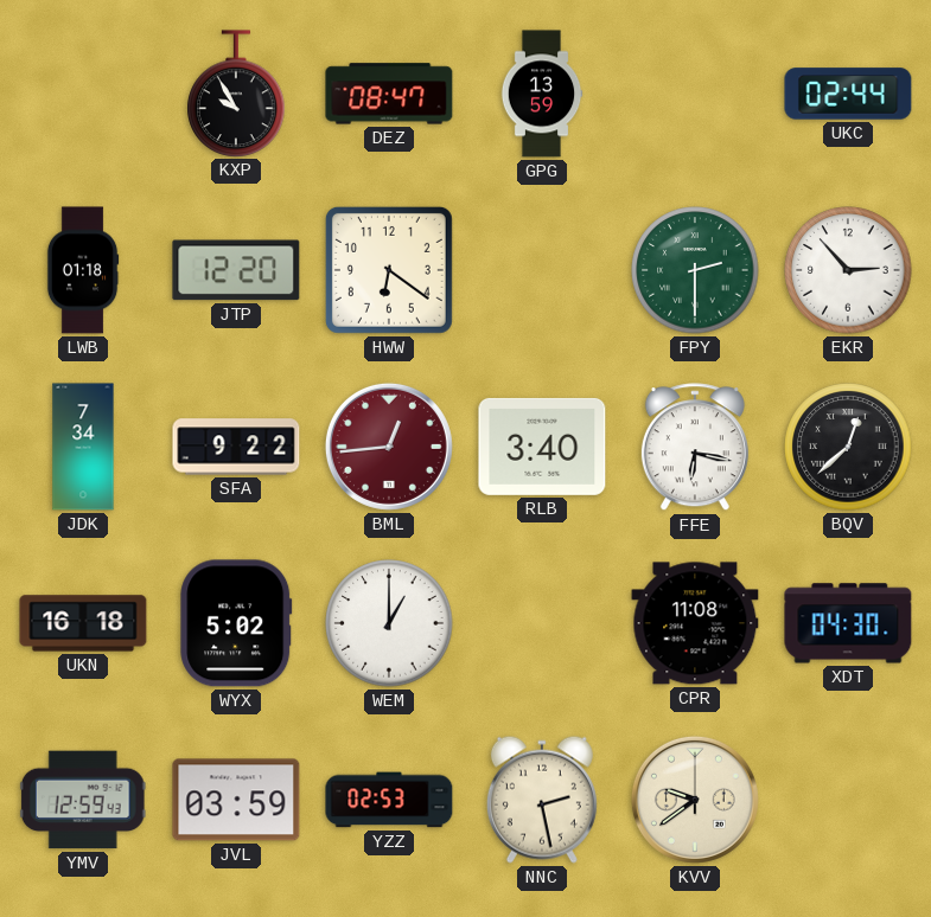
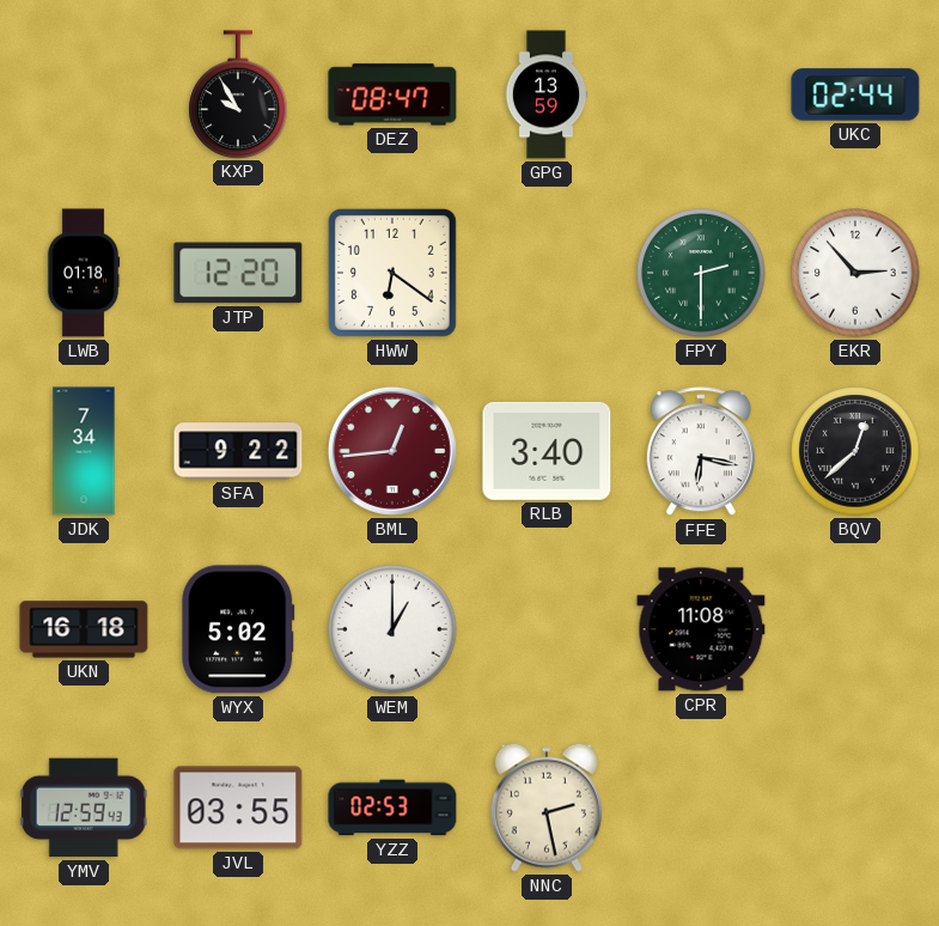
XDT: 04:30 -> none (848, 623)
JVL: 03:59 -> 03:55 (238, 808)
KVV: 9:39 -> none (695, 800)
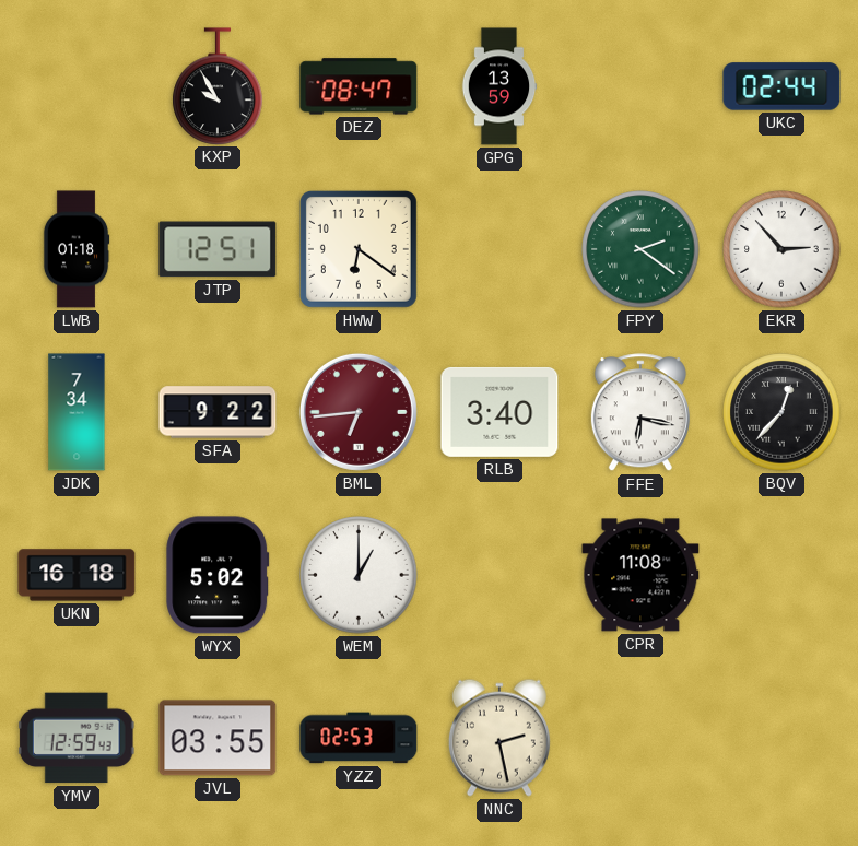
JTP: 12:20 -> 12:51 (218, 249)
FPY: 2:30 -> 2:21 (640, 249)
BML: 12:44 -> 6:44 (359, 412)
BQV: 12:38 -> 12:37 (781, 412)
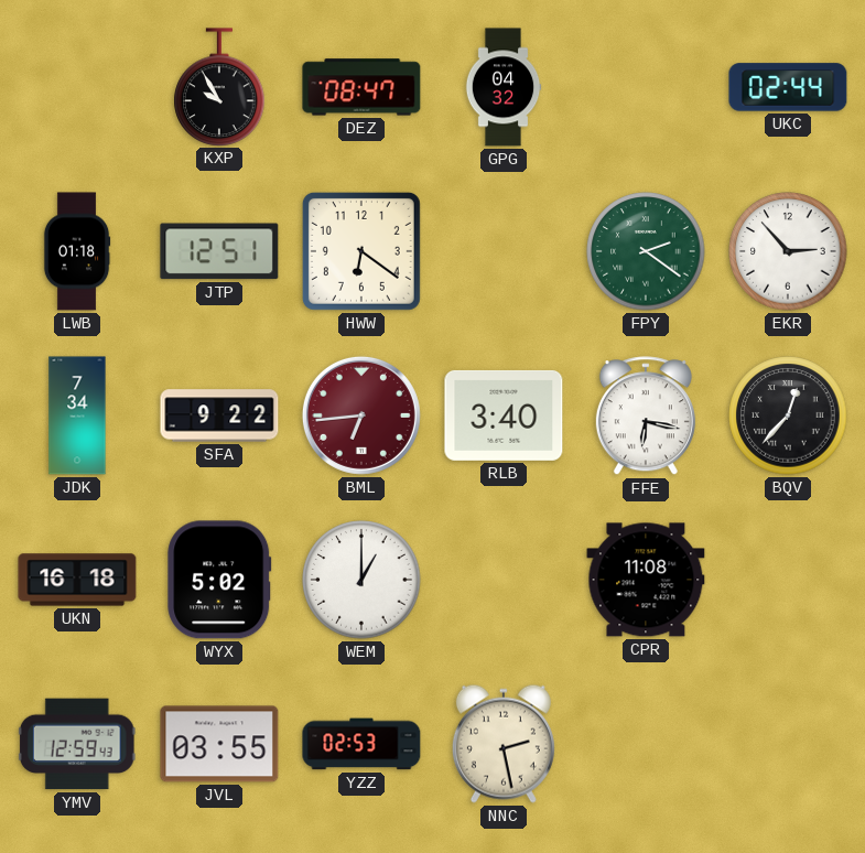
GPG: 13:59 -> 04:32 (504, 87)
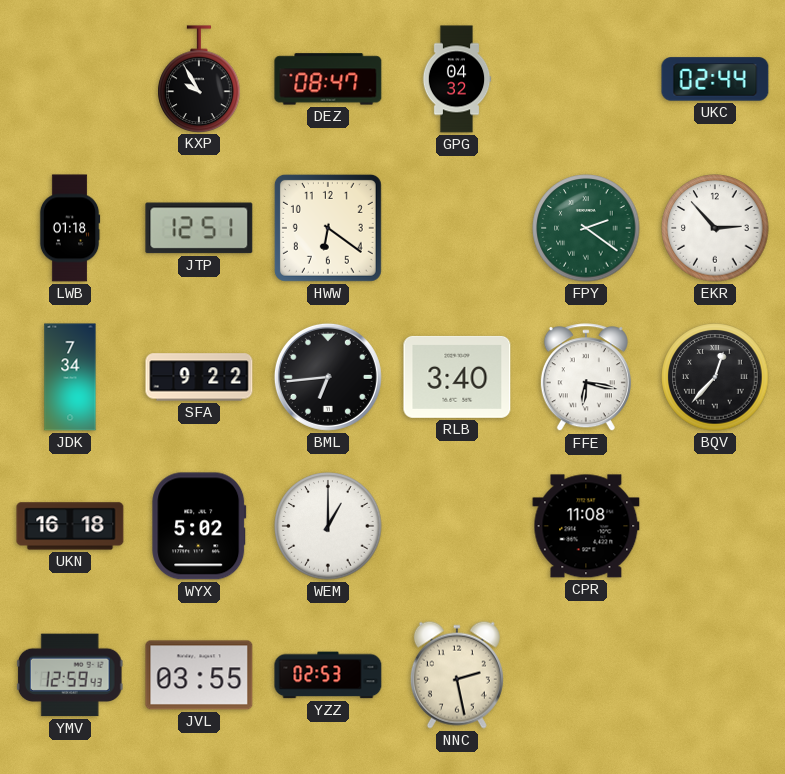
BML dial: burgundy -> black (328, 377)
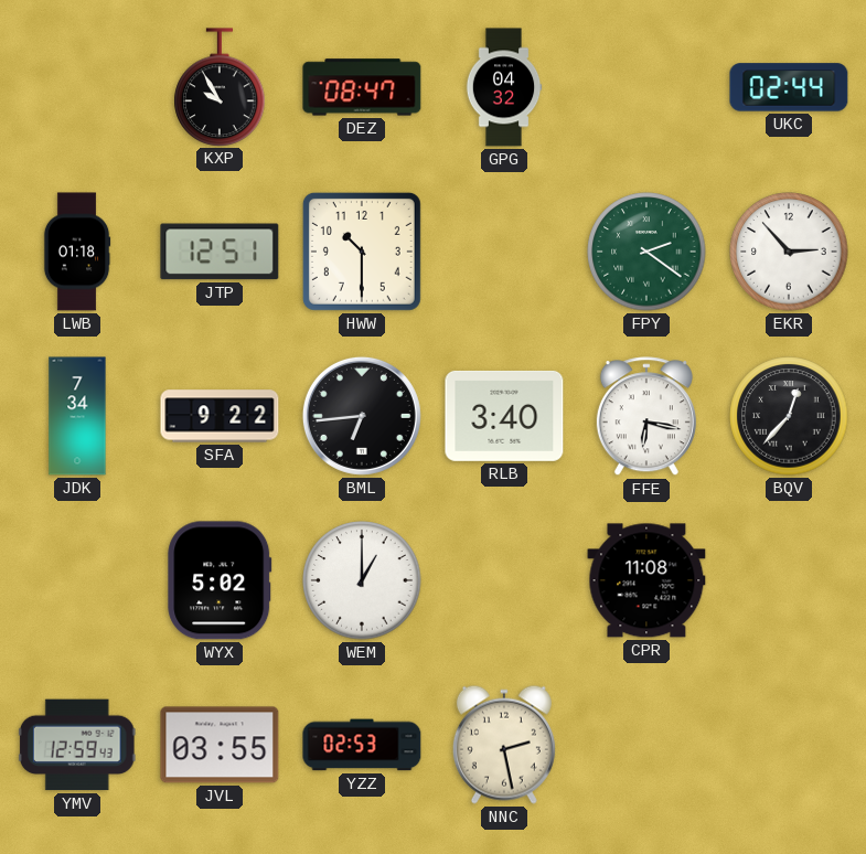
HWW: 6:21 -> 10:30 (362, 252)
UKN: 16:18 -> none (70, 526)
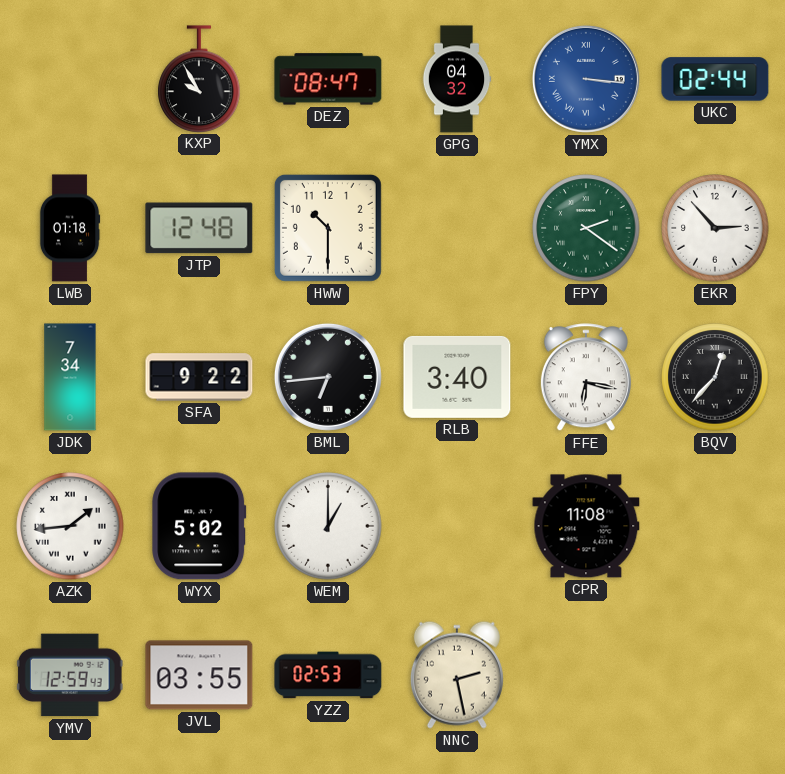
YMX: none -> 3:16 (586, 79)
JTP: 12:51 -> 12:48 (199, 228)
AZK: none -> 1:44 (70, 526)
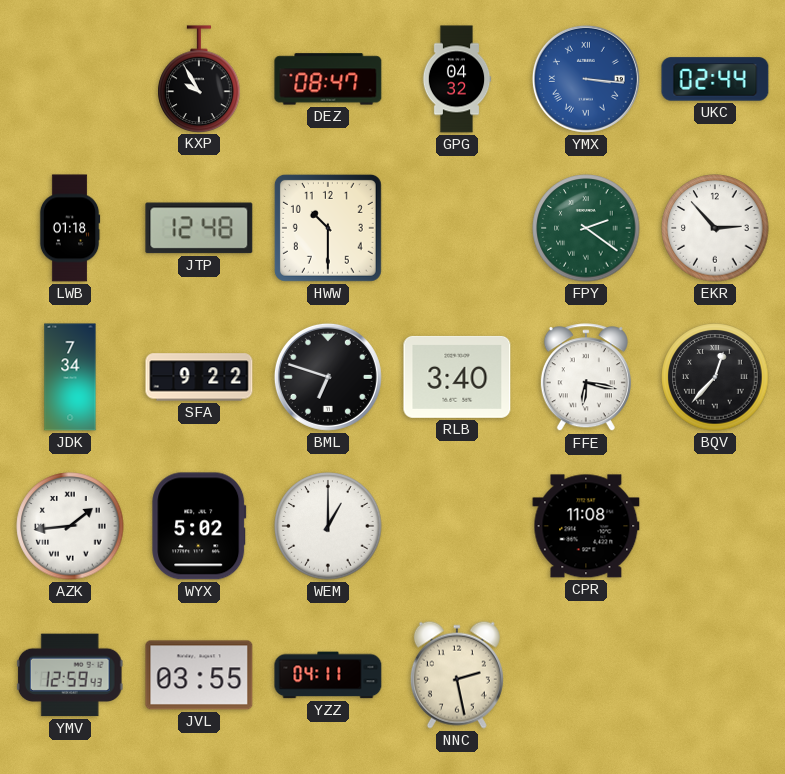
BML: 6:44 -> 6:48 (328, 377)
YZZ: 02:53 -> 04:11 (328, 675)
